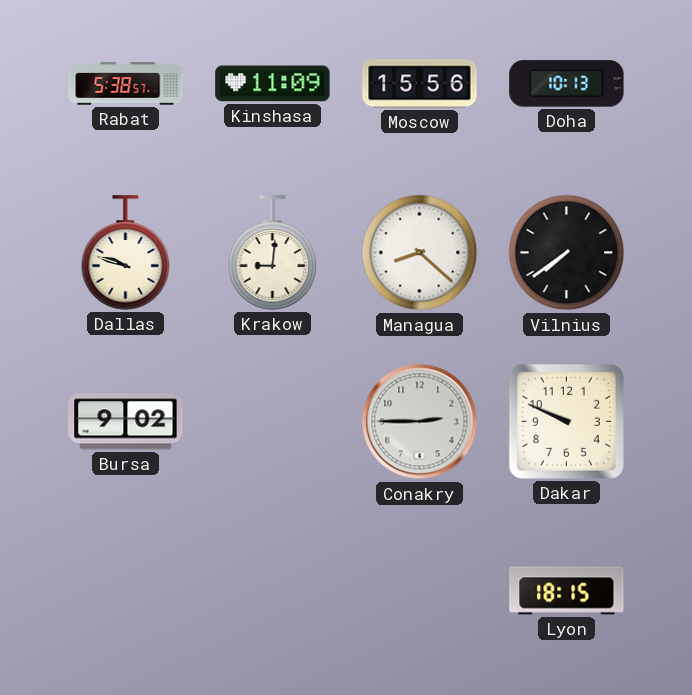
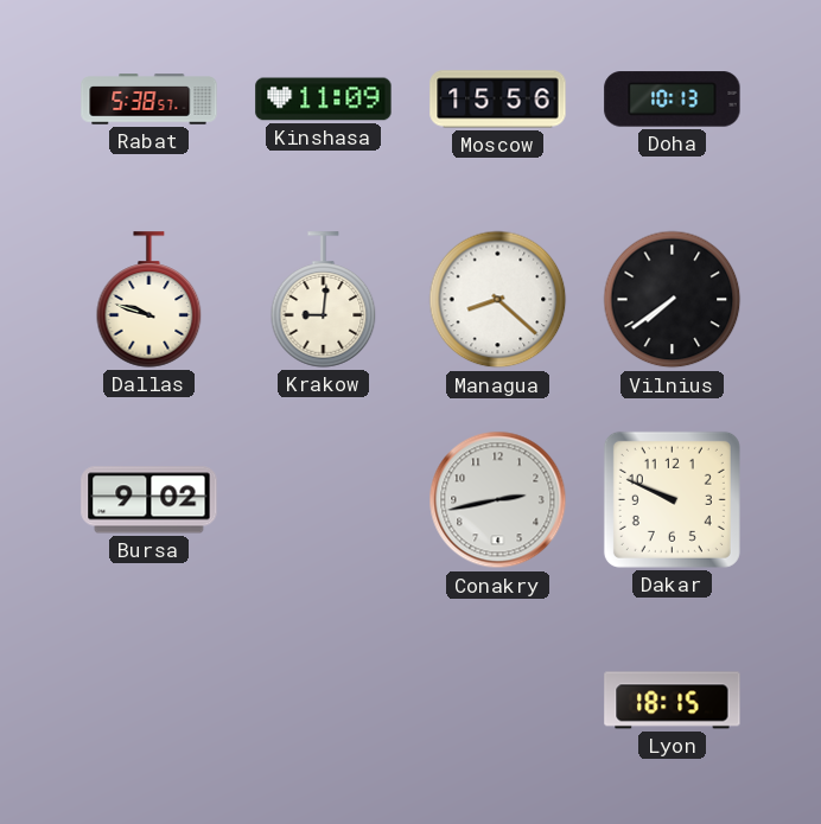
Conakry: 2:45 -> 2:43 (498, 500)
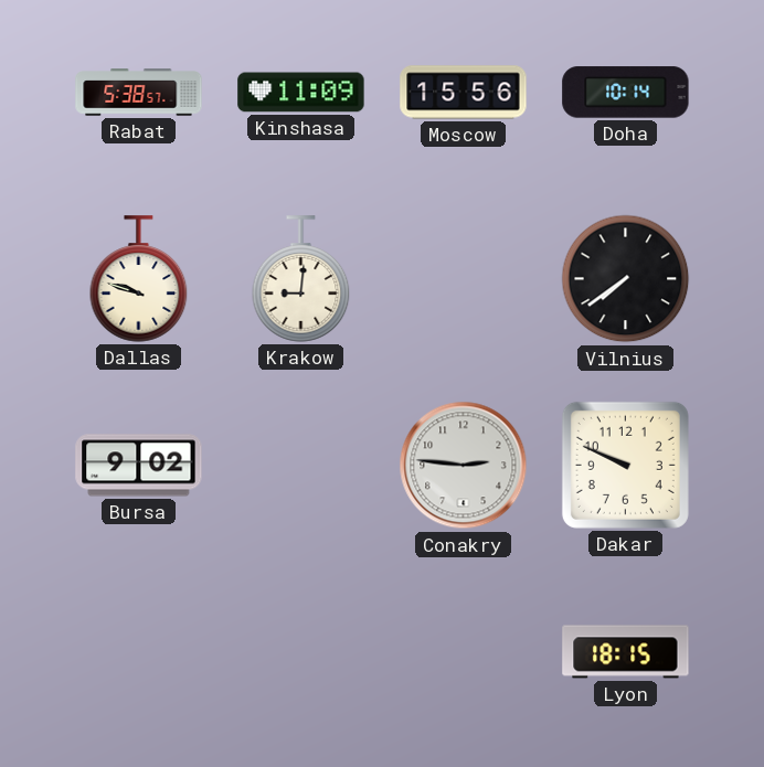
Doha: 10:13 -> 10:14 (626, 93)
Managua: 8:22 -> none (498, 300)
Conakry: 2:43 -> 2:46 (464, 466)
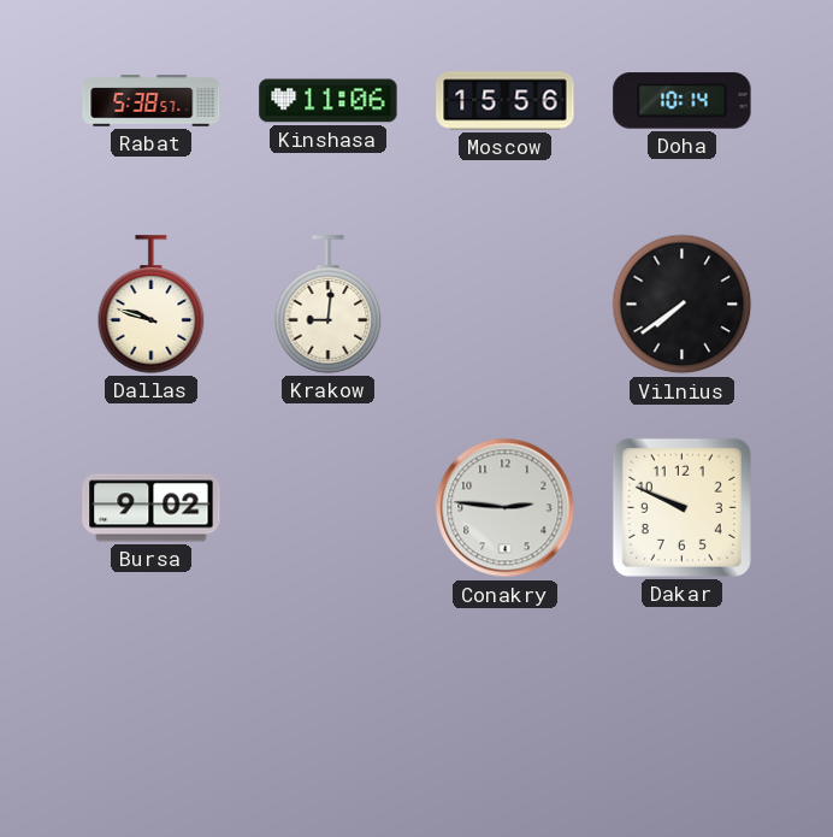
Kinshasa: 11:09 -> 11:06 (329, 101)
Lyon: 18:15 -> none (626, 652)
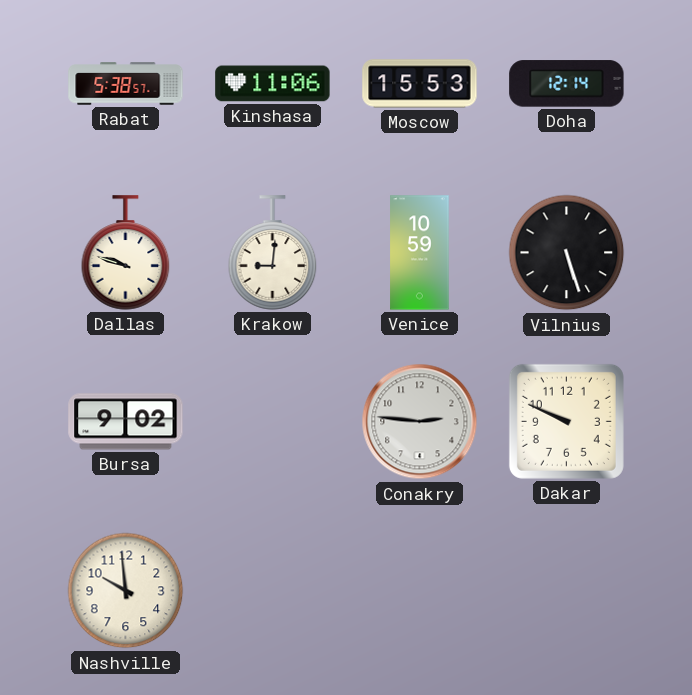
Moscow: 15:56 -> 15:53 (420, 84)
Doha: 10:14 -> 12:14 (567, 84)
Venice: none -> 10:59 (420, 253)
Vilnius: 7:39 -> 5:27 (567, 253)
Nashville: none -> 9:59 (126, 591)
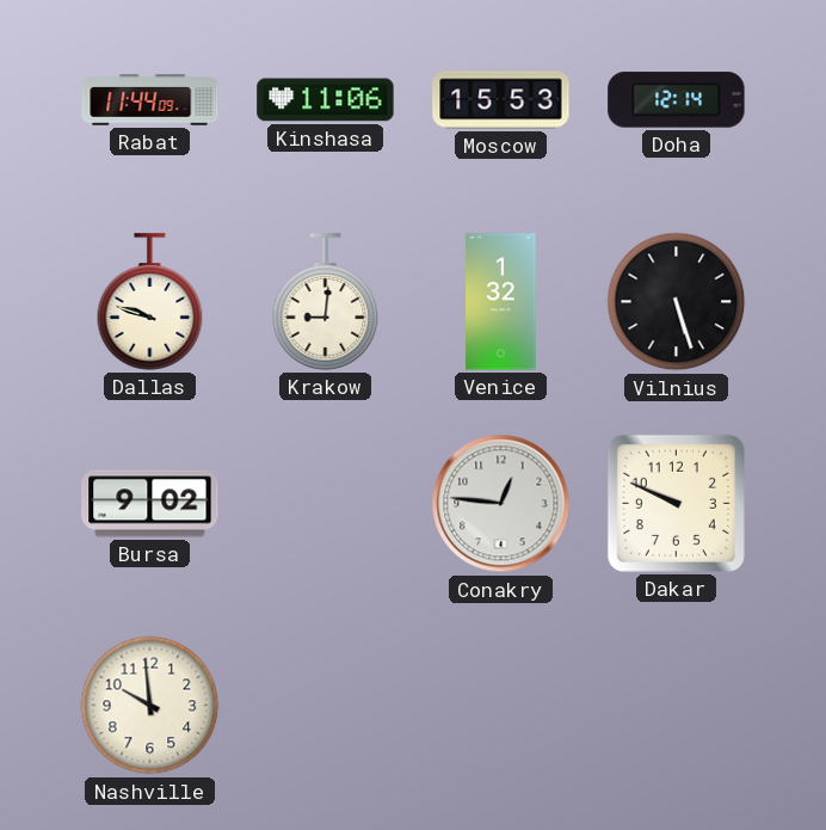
Rabat: 5:38 -> 11:44 (150, 100)
Venice: 10:59 -> 1:32 (501, 302)
Conakry: 2:46 -> 12:46 (501, 504)
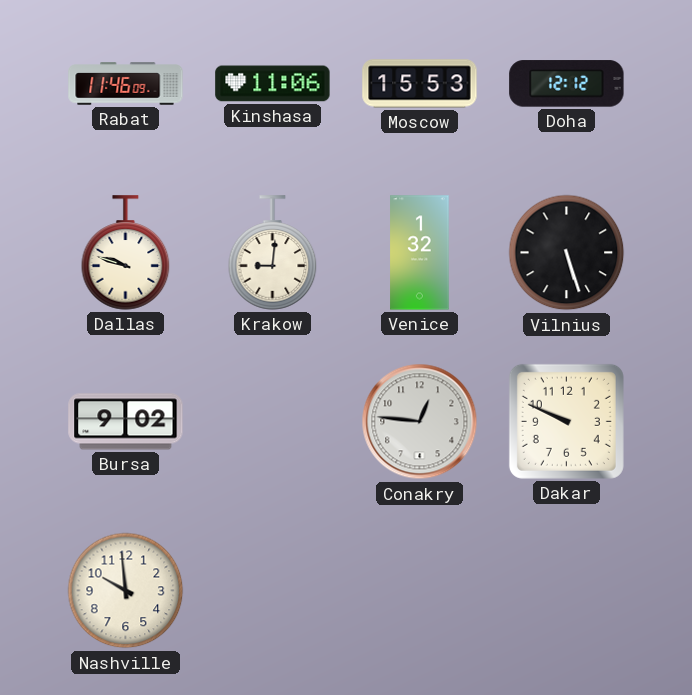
Rabat: 11:44 -> 11:46 (126, 84)
Doha: 12:14 -> 12:12 (567, 84)
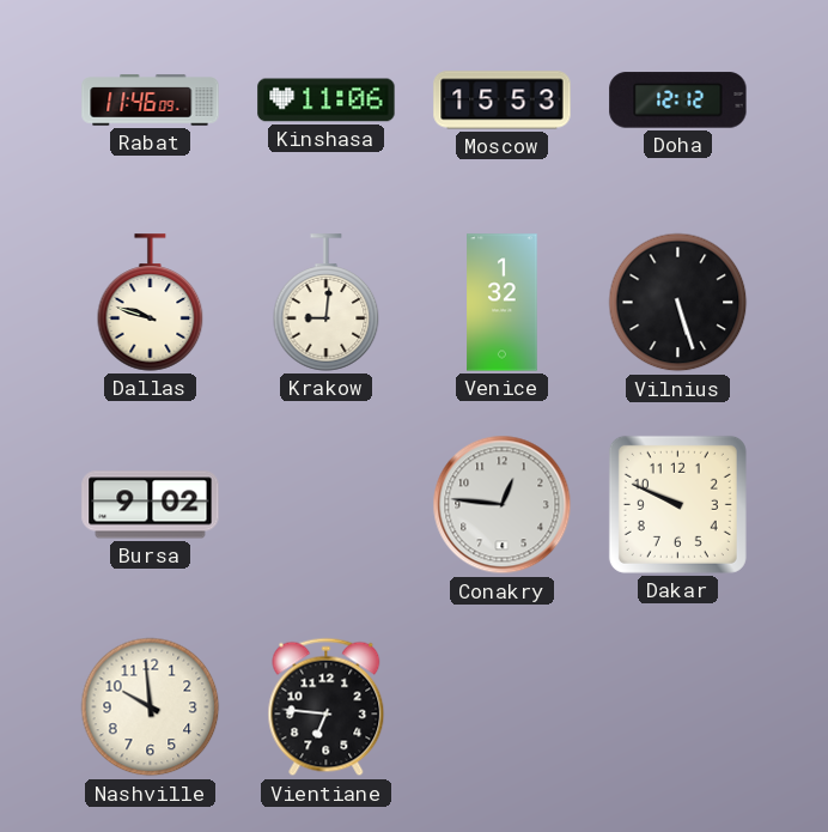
Vientiane: none -> 6:46 (327, 707)
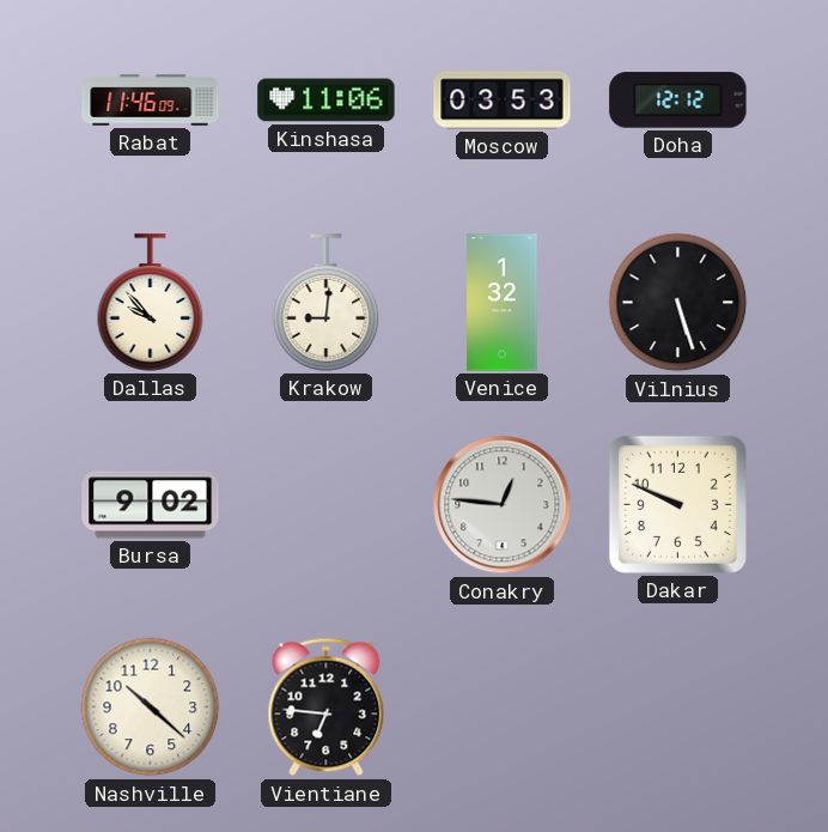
Moscow: 15:53 -> 03:53 (503, 101)
Dallas: 9:48 -> 9:53 (151, 303)
Nashville: 9:59 -> 10:22 (151, 707)
